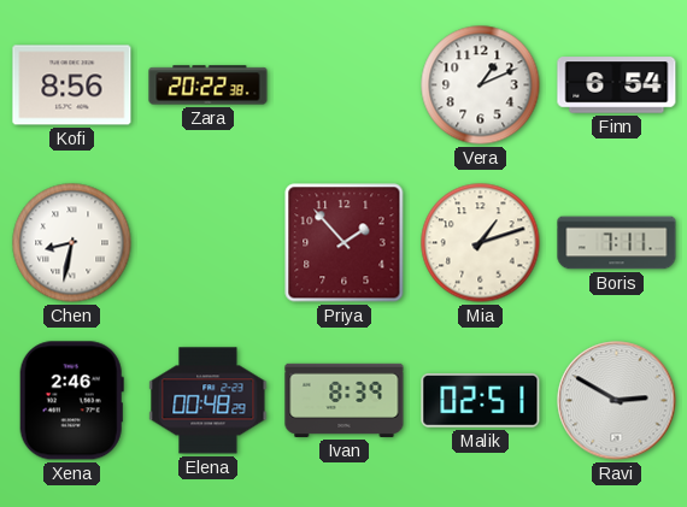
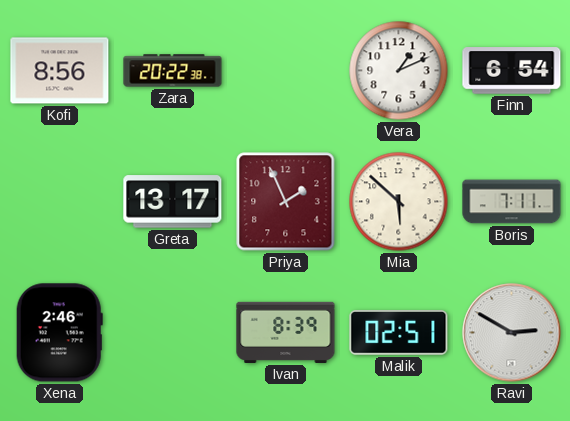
Chen: 8:32 -> none (72, 243)
Greta: none -> 13:17 (173, 202)
Priya: 1:53 -> 1:56 (286, 202)
Mia: 1:12 -> 5:52 (399, 202)
Elena: 00:48 -> none (209, 401)
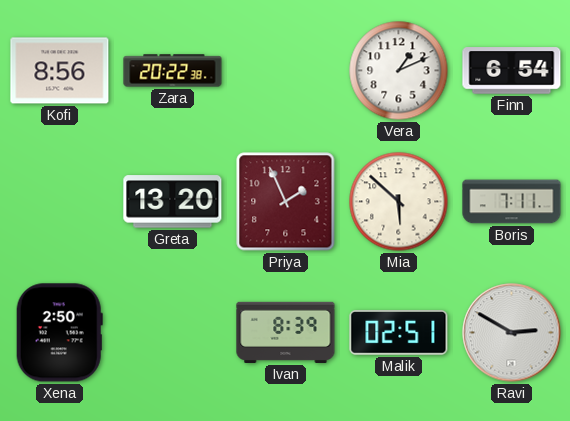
Greta: 13:17 -> 13:20 (173, 202)
Xena: 2:46 -> 2:50 (59, 333)
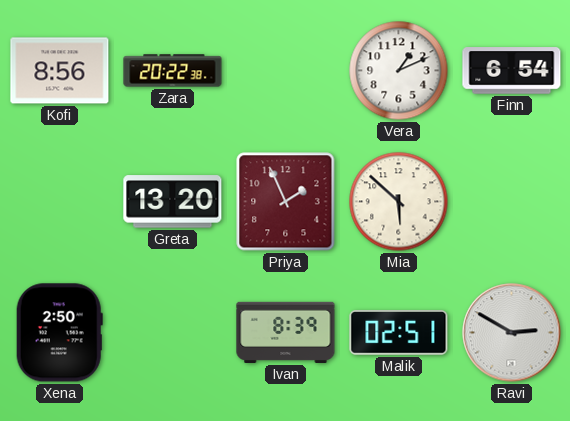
Boris: 7:11 -> none (512, 202)
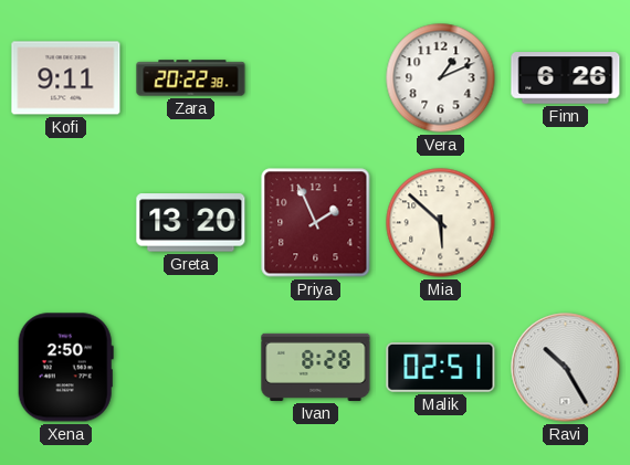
Kofi: 8:56 -> 9:11 (66, 78)
Finn: 6:54 -> 6:26 (566, 78)
Ivan: 8:39 -> 8:28 (316, 367)
Ravi: 2:50 -> 10:25 (566, 368)
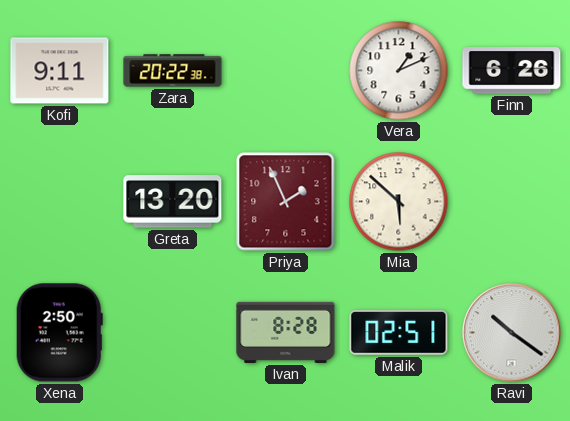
Ravi: 10:25 -> 10:21 (512, 333)
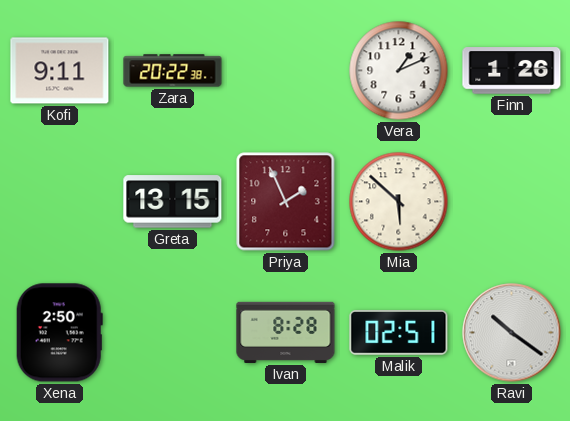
Finn: 6:26 -> 1:26 (512, 71)
Greta: 13:20 -> 13:15 (173, 202)
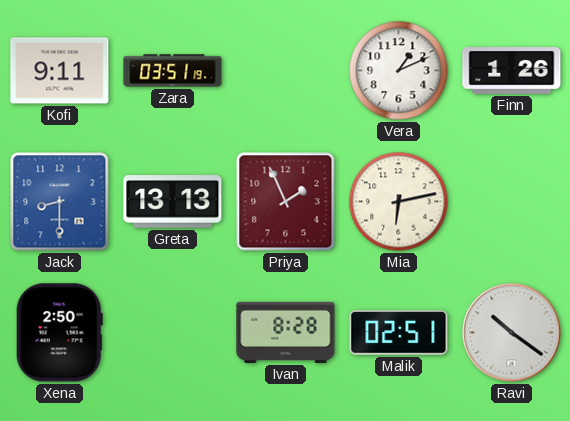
Zara: 20:22 -> 03:51 (173, 71)
Jack: none -> 8:30 (60, 202)
Greta: 13:15 -> 13:13 (173, 202)
Mia: 5:52 -> 6:13 (399, 202)
